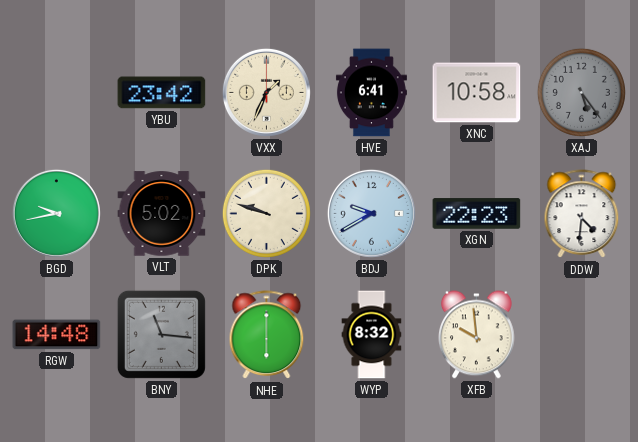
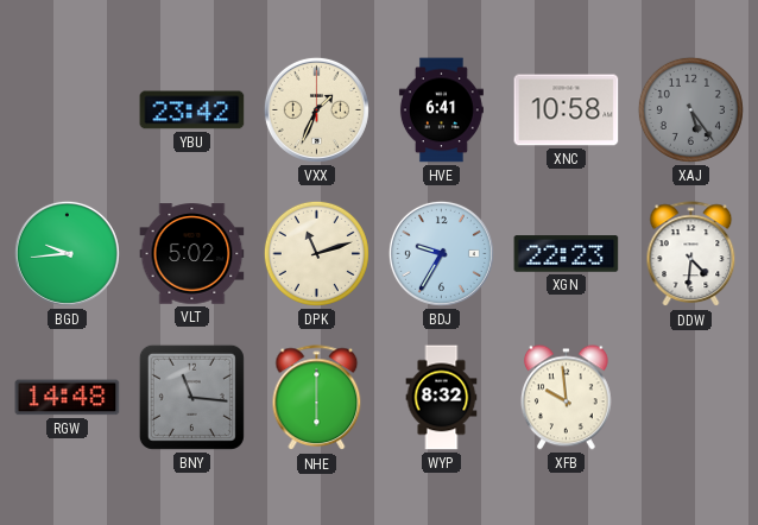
BGD: 9:43 -> 9:44 (67, 253)
DPK: 9:48 -> 11:12 (316, 253)
BDJ: 9:40 -> 9:35 (441, 253)
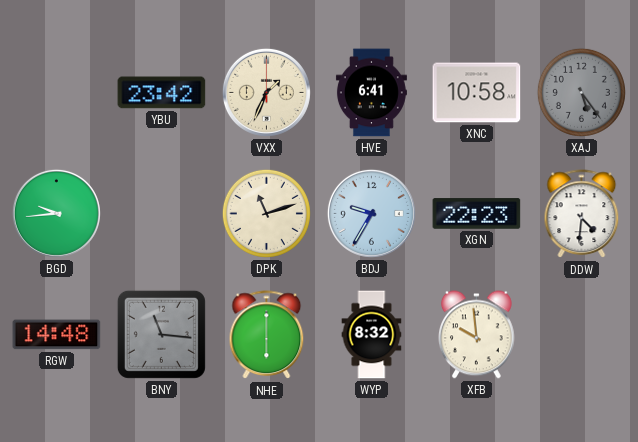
VLT: 5:02 -> none (192, 254)
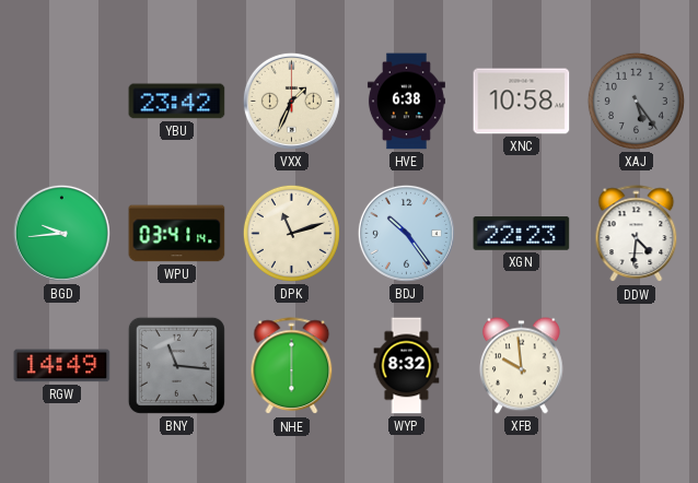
HVE: 6:41 -> 6:38 (406, 102)
WPU: none -> 03:41 (177, 234)
BDJ: 9:35 -> 10:24 (406, 233)
RGW: 14:48 -> 14:49 (62, 366)
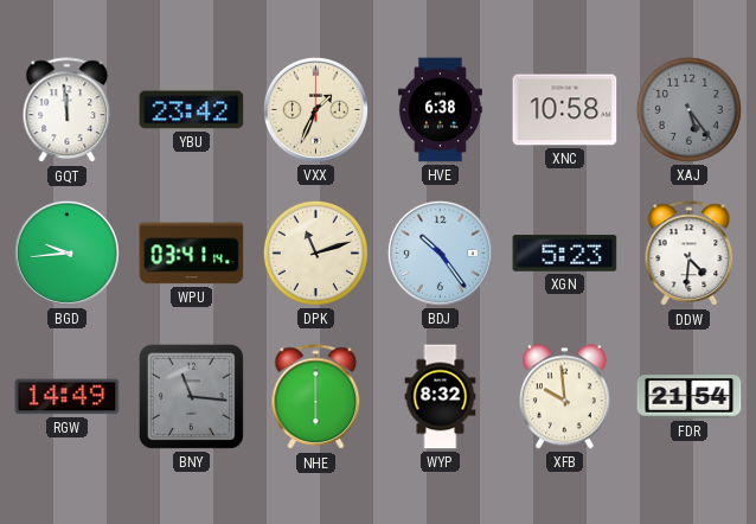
GQT: none -> 11:59 (68, 110)
XGN: 22:23 -> 5:23 (565, 254)
FDR: none -> 21:54 (690, 397)
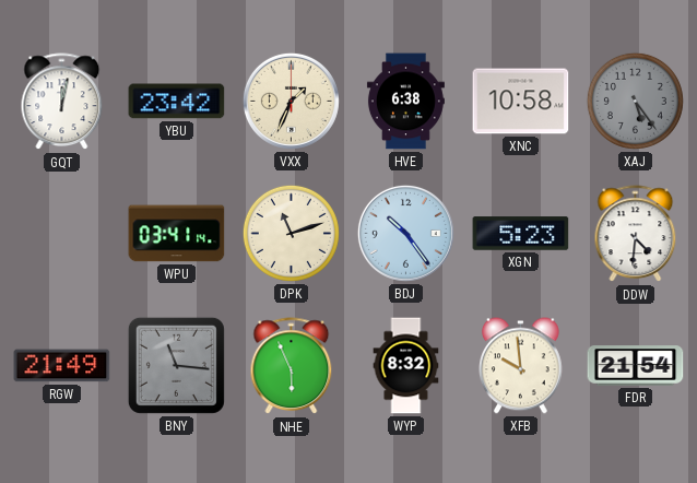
GQT: 11:59 -> 12:02 (62, 102)
BGD: 9:44 -> none (66, 253)
RGW: 14:49 -> 21:49 (62, 366)
NHE: 6:00 -> 5:56 (292, 366)
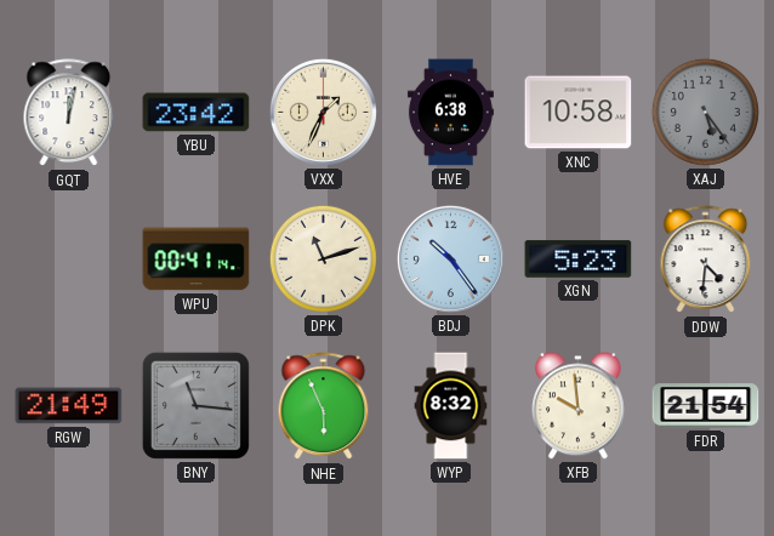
WPU: 03:41 -> 00:41 (197, 260)
